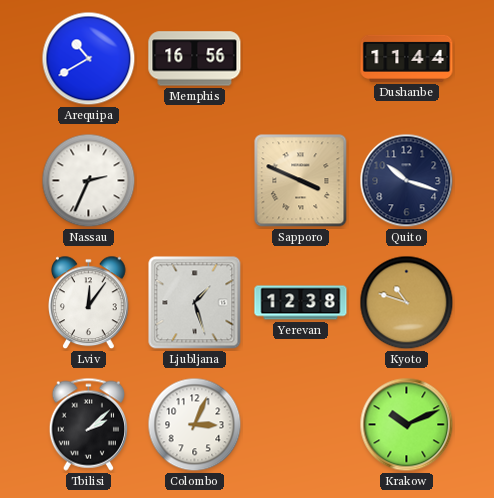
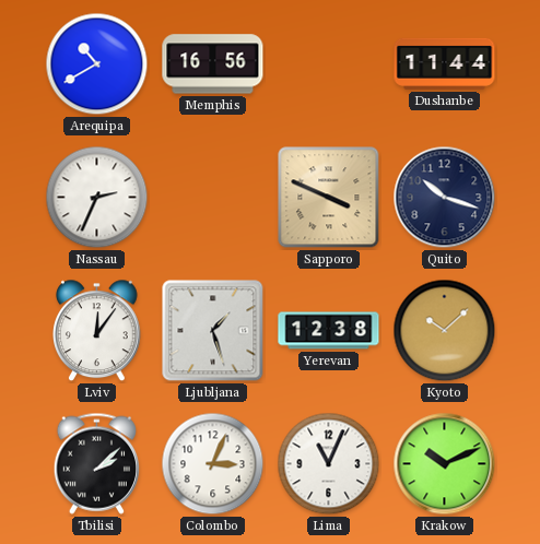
Kyoto: 10:48 -> 10:08 (445, 331)
Lima: none -> 11:04 (329, 464)
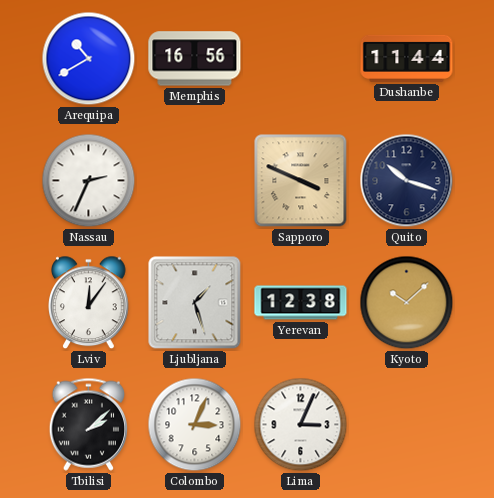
Lima: 11:04 -> 3:04 (301, 425)
Krakow: 10:11 -> none (445, 464)
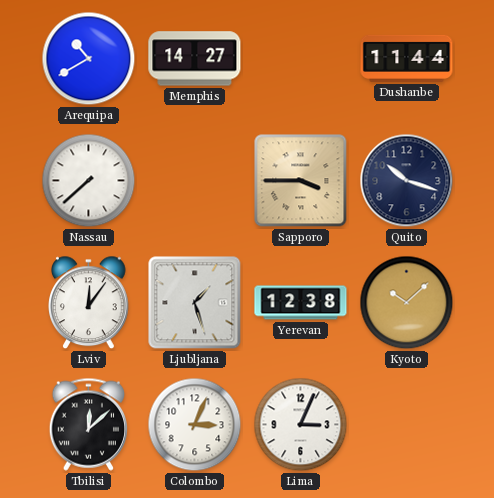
Memphis: 16:56 -> 14:27 (195, 59)
Nassau: 2:34 -> 7:38 (89, 181)
Sapporo: 3:49 -> 3:45 (301, 181)
Tbilisi: 2:08 -> 12:08 (88, 424)
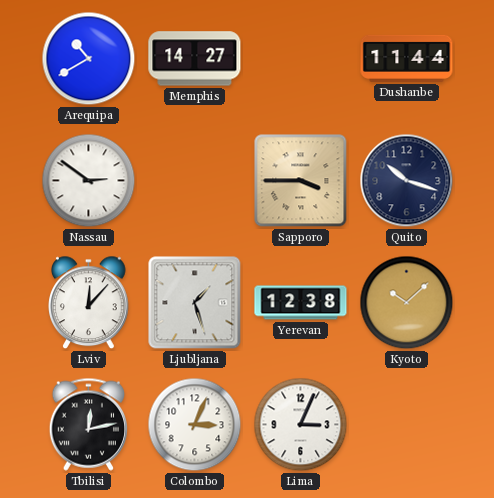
Nassau: 7:38 -> 2:51 (89, 181)
Lviv: 12:06 -> 12:07 (89, 303)
Tbilisi: 12:08 -> 12:13 (88, 424)
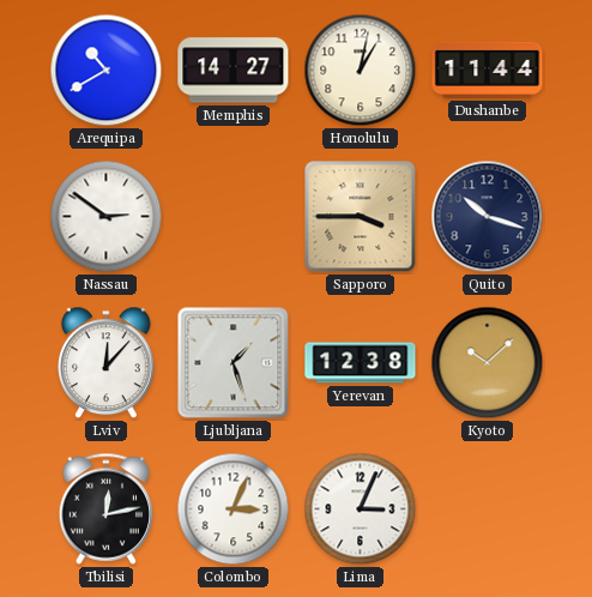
Honolulu: none -> 1:02 (361, 71)
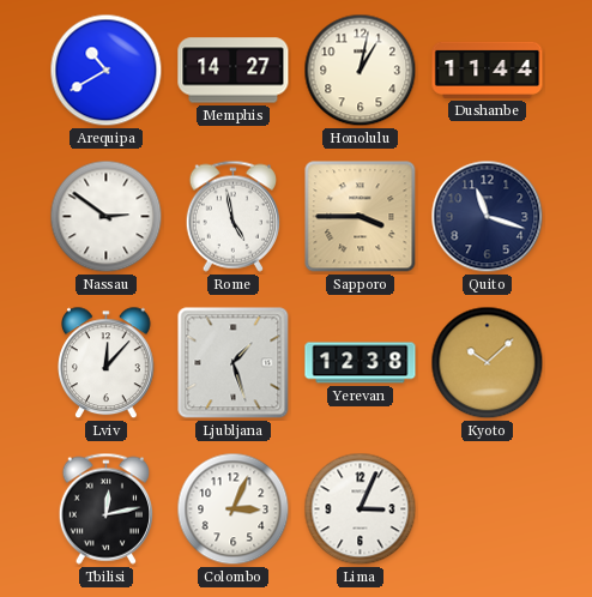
Rome: none -> 4:58 (232, 216)
Quito: 10:18 -> 11:18 (488, 217)
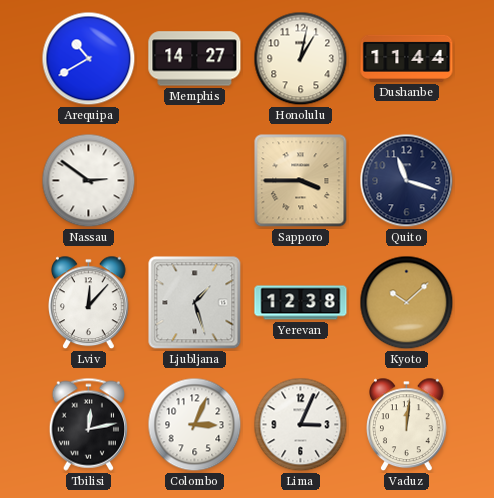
Rome: 4:58 -> none (232, 216)
Vaduz: none -> 12:01 (407, 425)
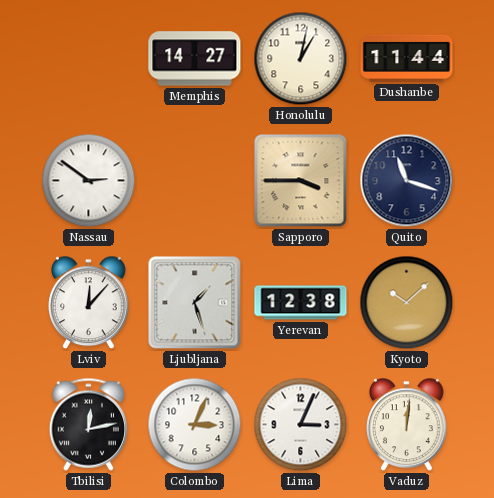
Arequipa: 10:40 -> none (89, 59)
